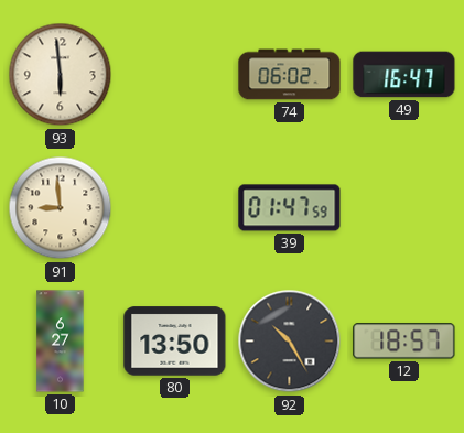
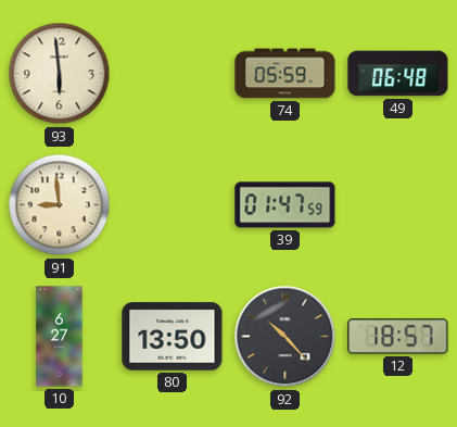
74: 06:02 -> 05:59 (285, 74)
49: 16:47 -> 06:48 (398, 74)
92: 10:25 -> 10:23 (285, 337)
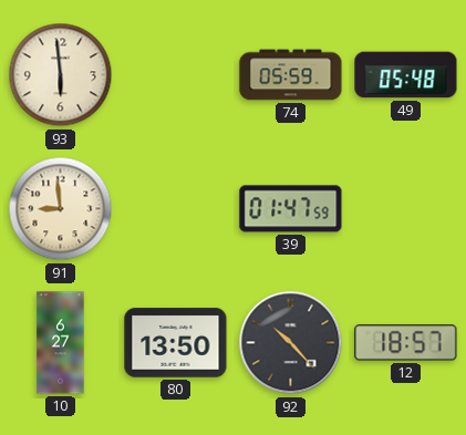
49: 06:48 -> 05:48 (406, 75)
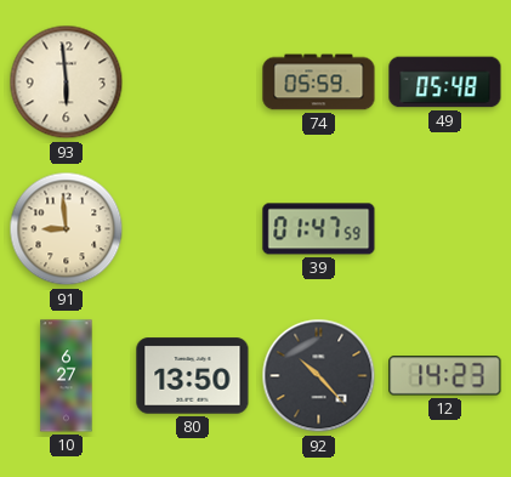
12: 18:57 -> 14:23 (445, 376)
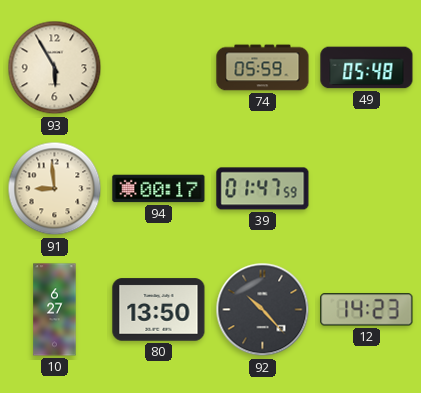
93: 5:59 -> 5:55 (55, 68)
94: none -> 00:17 (159, 189)
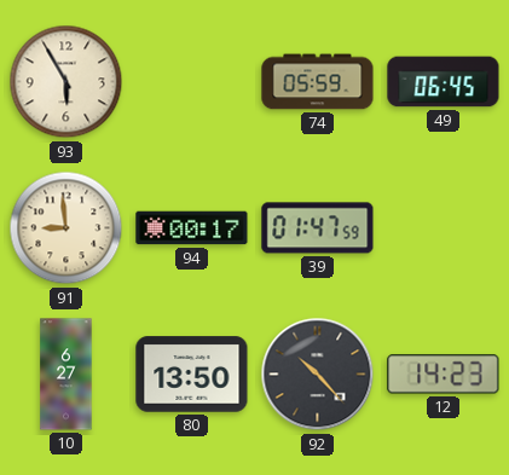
49: 05:48 -> 06:45 (444, 82)
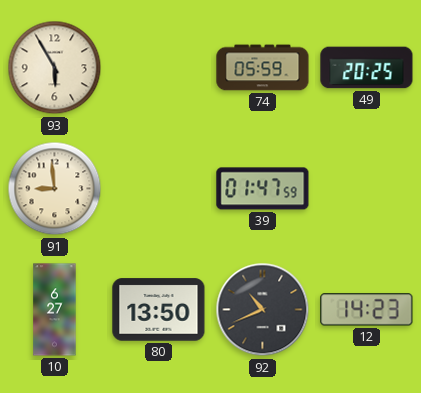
49: 06:45 -> 20:25 (367, 68)
94: 00:17 -> none (192, 228)
92: 10:23 -> 10:41 (263, 310)
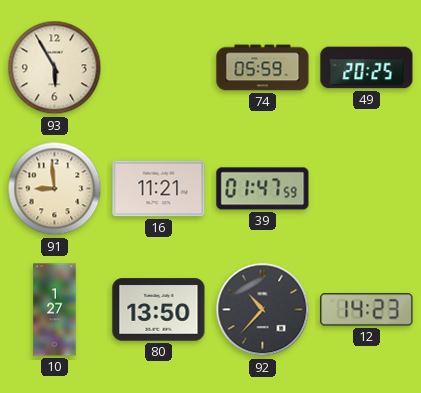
16: none -> 11:21 (159, 189)
10: 6:27 -> 1:27 (55, 310)
92: 10:41 -> 10:37 (263, 310)
